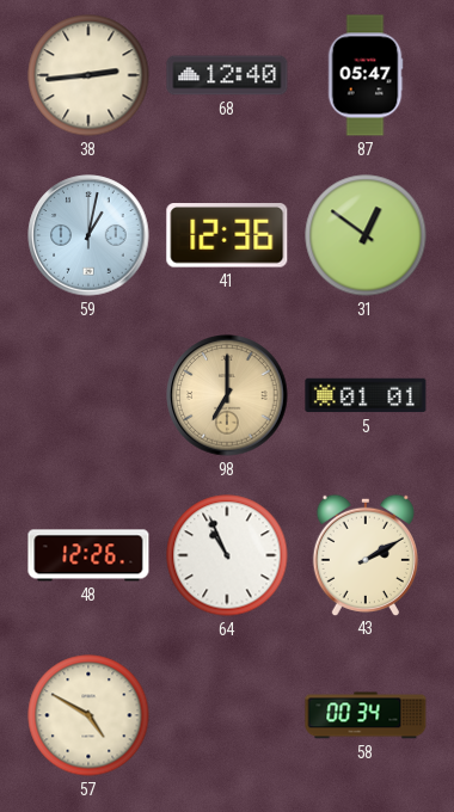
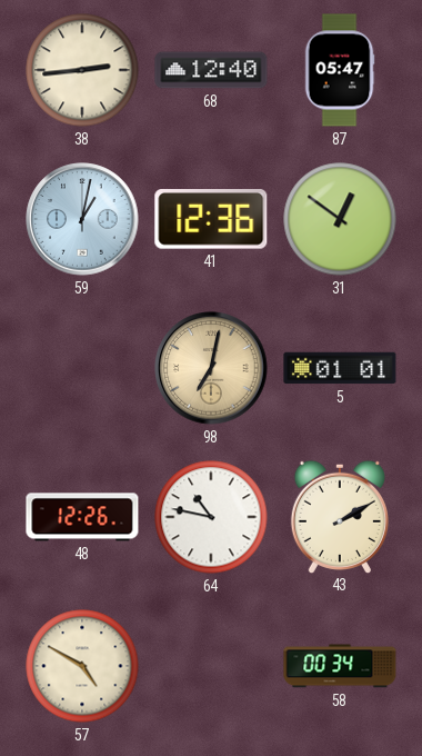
98: 7:00 -> 7:02 (211, 368)
64: 10:56 -> 10:47 (211, 517)
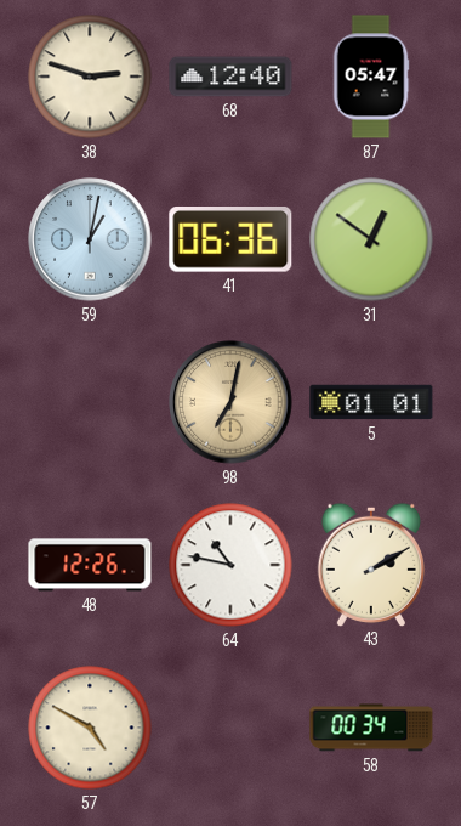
38: 2:44 -> 2:48 (90, 77)
41: 12:36 -> 06:36 (231, 241)
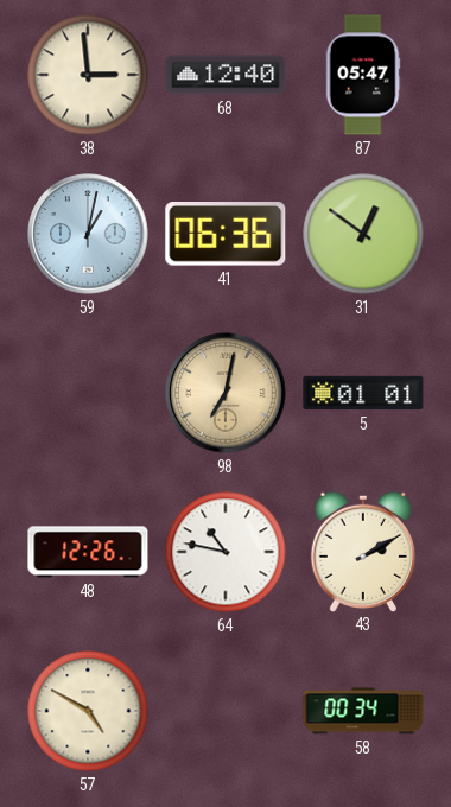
38: 2:48 -> 2:59 (88, 75)
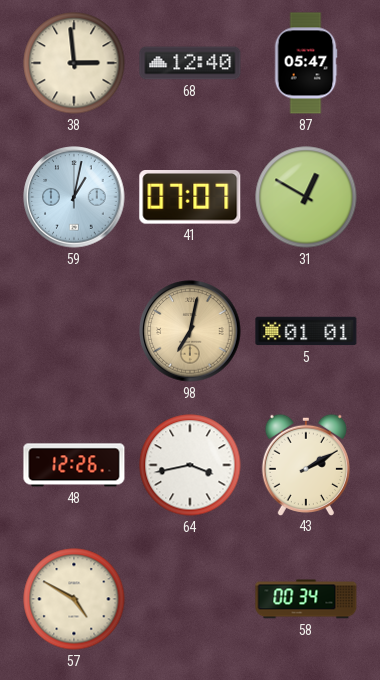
41: 06:36 -> 07:07 (190, 198)
31: 12:51 -> 12:50 (306, 197)
64: 10:47 -> 3:43 (190, 465)
